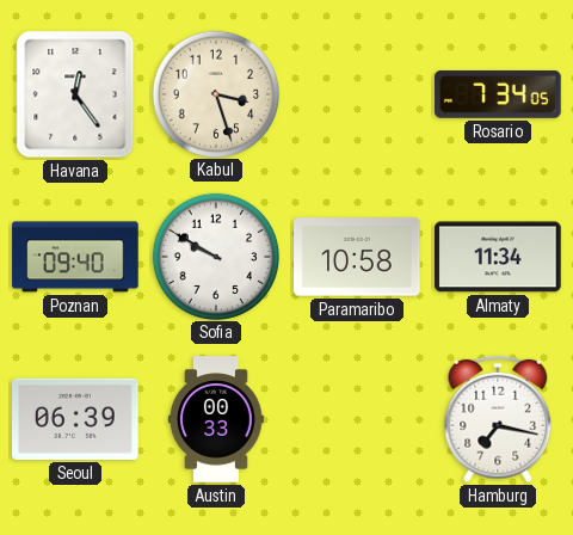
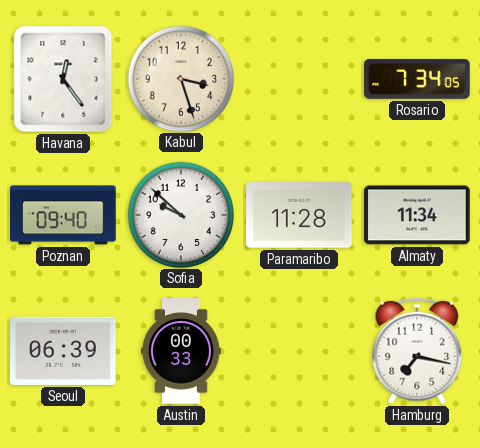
Sofia: 9:50 -> 9:52 (180, 214)
Paramaribo: 10:58 -> 11:28 (299, 215)
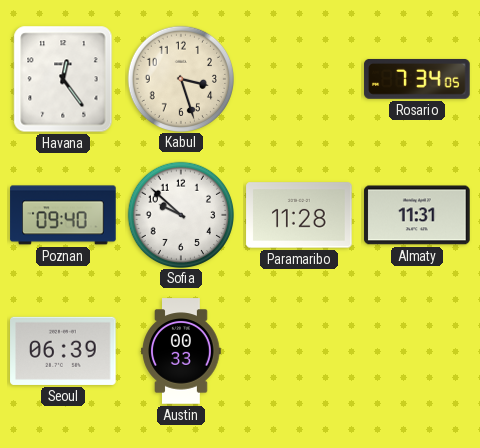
Almaty: 11:34 -> 11:31 (417, 215)
Hamburg: 7:17 -> none (417, 351)
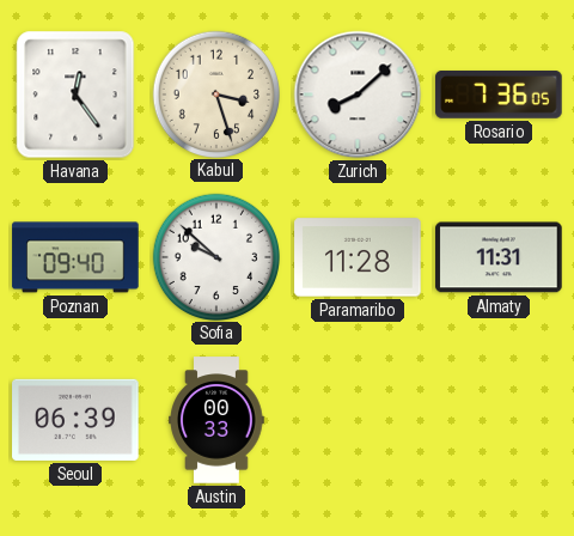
Zurich: none -> 8:08 (358, 95)
Rosario: 7:34 -> 7:36 (499, 95)
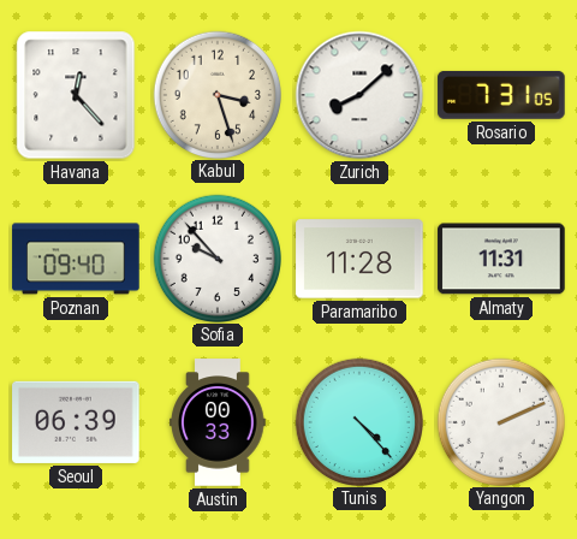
Havana: 12:24 -> 12:23 (76, 95)
Rosario: 7:36 -> 7:31 (501, 95)
Sofia: 9:52 -> 9:53 (216, 257)
Tunis: none -> 4:23 (358, 421)
Yangon: none -> 2:11 (500, 421)
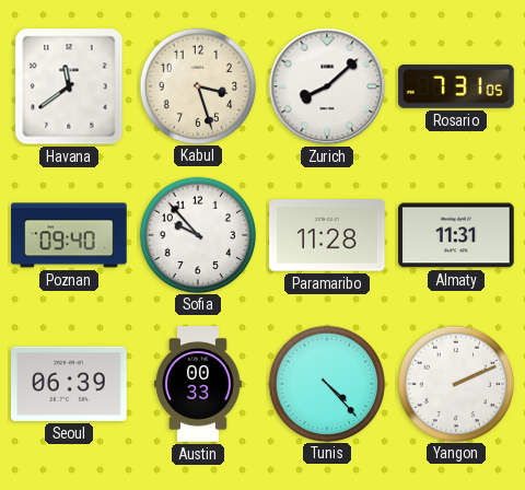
Havana: 12:23 -> 11:39 (69, 86)
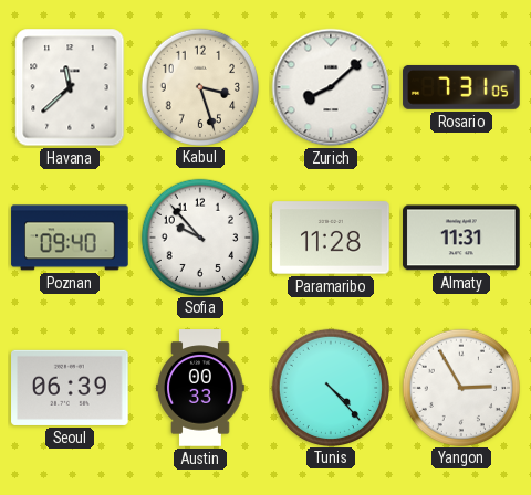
Havana: 11:39 -> 11:38 (70, 87)
Yangon: 2:11 -> 2:55 (460, 387)
